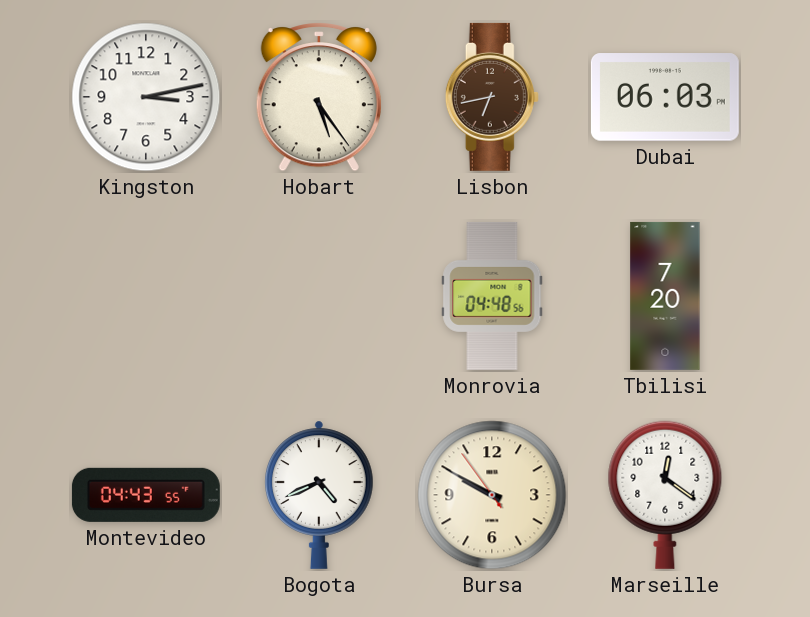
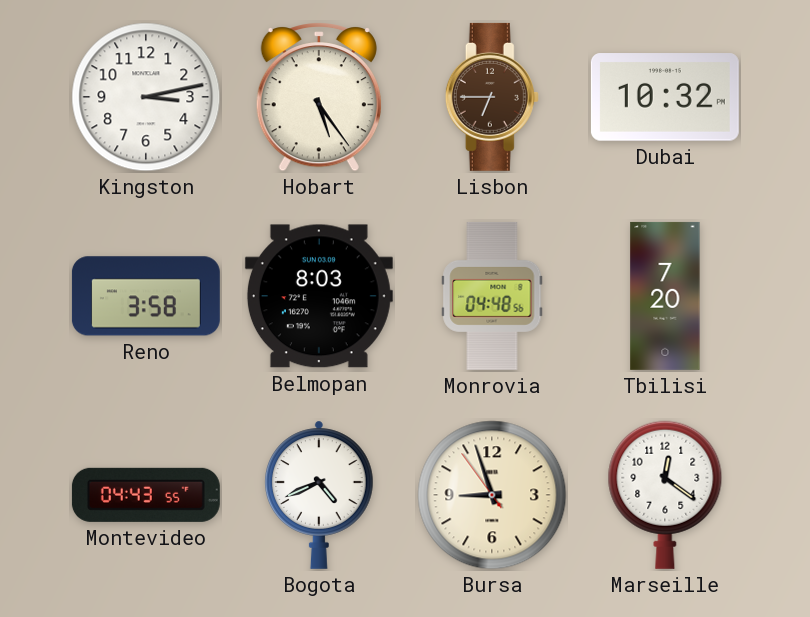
Lisbon: 6:43 -> 6:45 (492, 97)
Dubai: 06:03 -> 10:32 (665, 97)
Reno: none -> 3:58 (146, 296)
Belmopan: none -> 8:03 (319, 296)
Bursa: 9:49 -> 8:56 (492, 495)
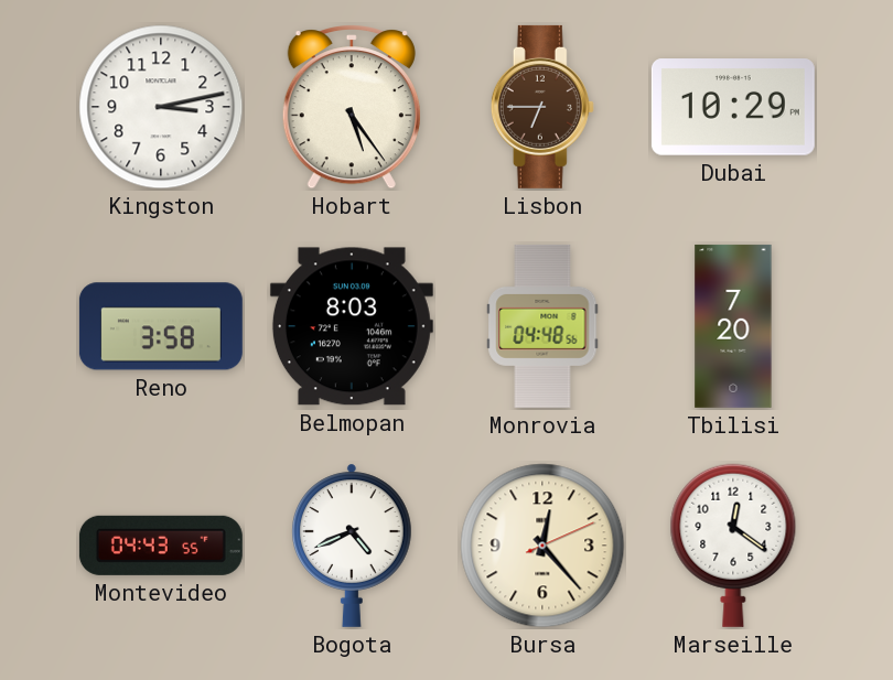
Dubai: 10:32 -> 10:29 (733, 107)
Bursa: 8:56 -> 12:23 (542, 546)
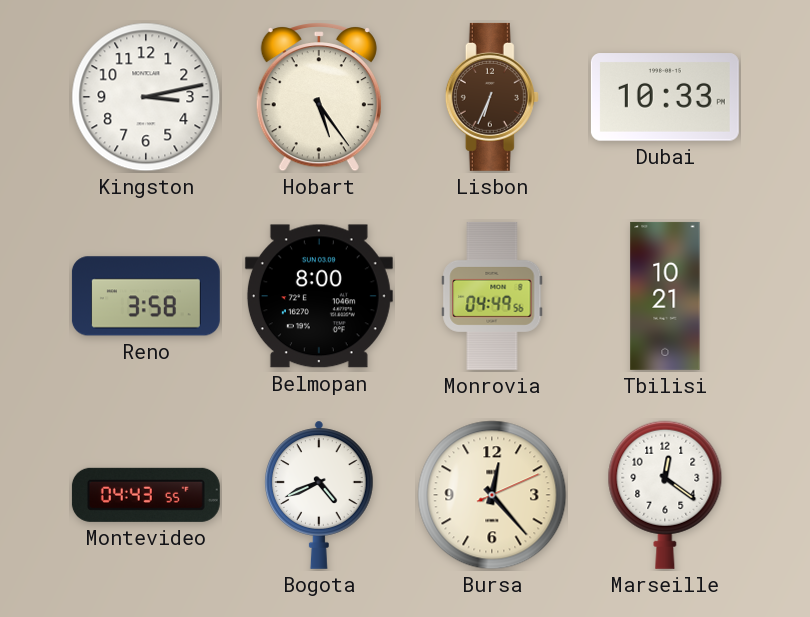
Lisbon: 6:45 -> 6:34 (492, 97)
Dubai: 10:29 -> 10:33 (665, 97)
Belmopan: 8:03 -> 8:00 (319, 296)
Monrovia: 04:48 -> 04:49 (492, 296)
Tbilisi: 7:20 -> 10:21 (665, 296)
